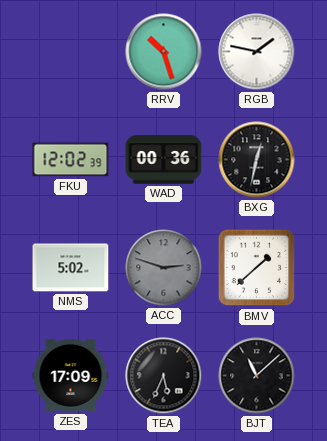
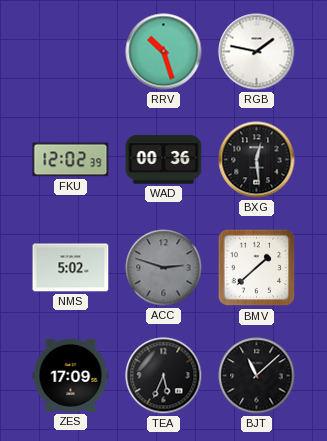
BXG: 12:32 -> 12:29 (257, 160)
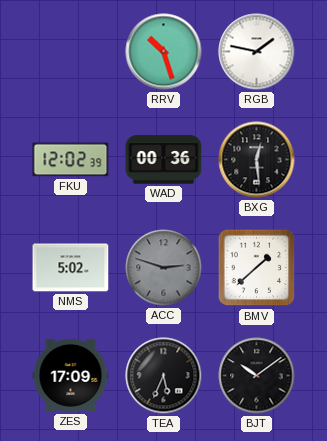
BJT: 11:08 -> 10:09 (257, 376)
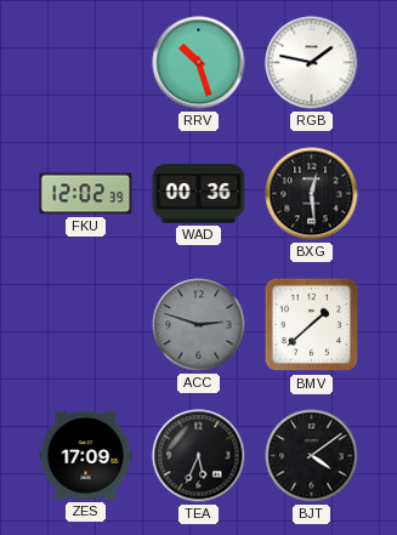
NMS: 5:02 -> none (71, 268)
BJT: 10:09 -> 4:09 (312, 456)
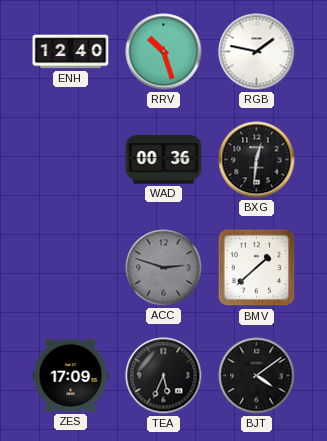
ENH: none -> 12:40 (71, 52)
FKU: 12:02 -> none (86, 194)
BXG: 12:29 -> 12:31 (257, 160)
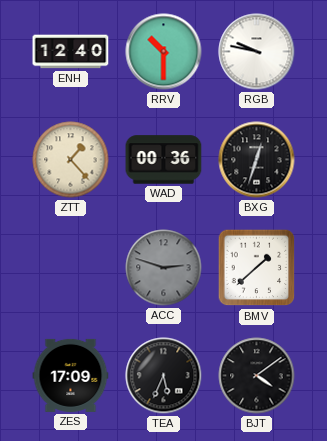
RRV: 10:27 -> 10:30 (164, 52)
RGB: 1:47 -> 9:47 (257, 52)
ZTT: none -> 1:23 (71, 160)
BXG: 12:31 -> 12:33 (257, 160)
